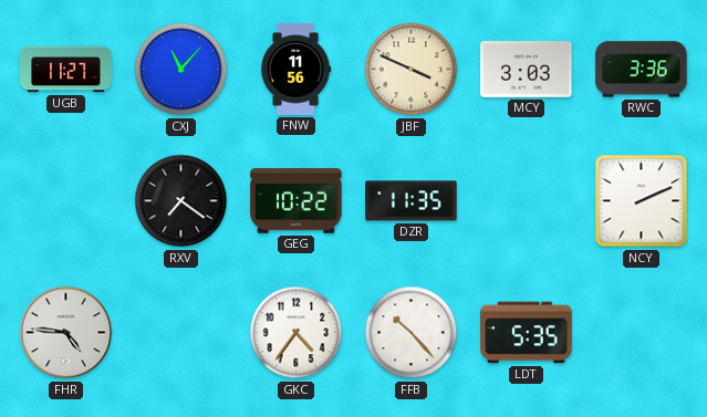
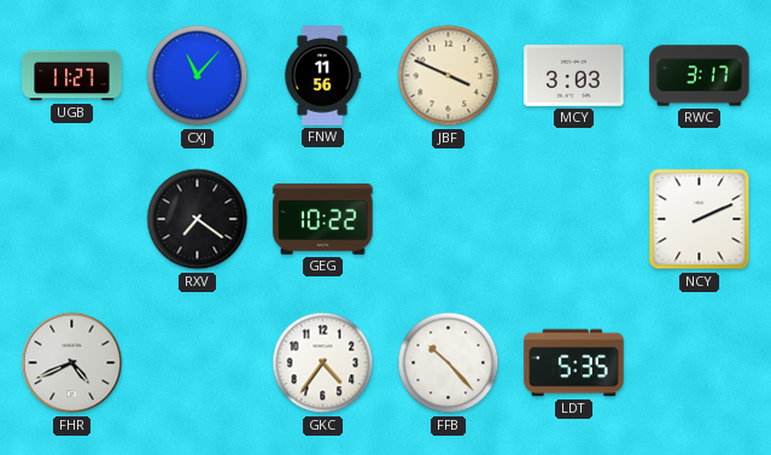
RWC: 3:36 -> 3:17 (700, 76)
DZR: 11:35 -> none (412, 201)
FHR: 4:46 -> 4:41 (72, 363)
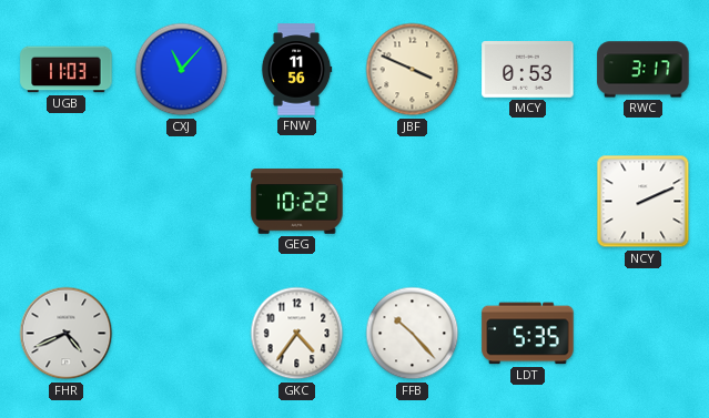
UGB: 11:27 -> 11:03 (67, 70)
MCY: 3:03 -> 0:53 (528, 70)
RXV: 7:21 -> none (198, 220)
